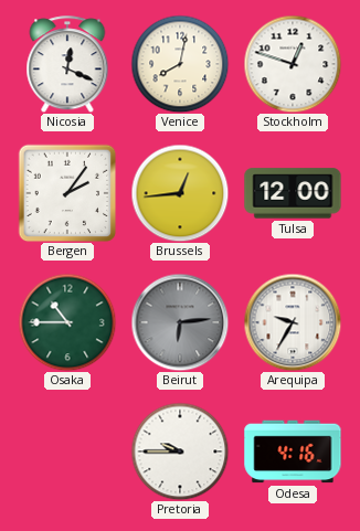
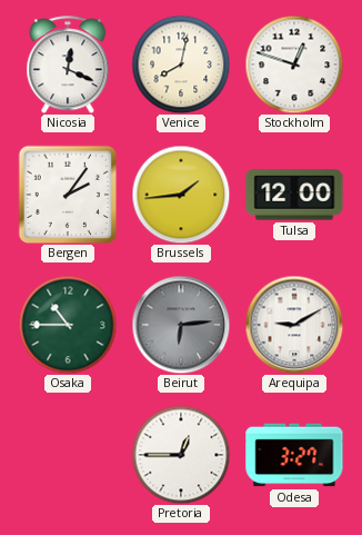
Brussels: 12:44 -> 1:44 (181, 195)
Arequipa: 9:35 -> 9:10 (294, 325)
Pretoria: 9:45 -> 12:45 (181, 455)
Odesa: 4:16 -> 3:27 (294, 455)
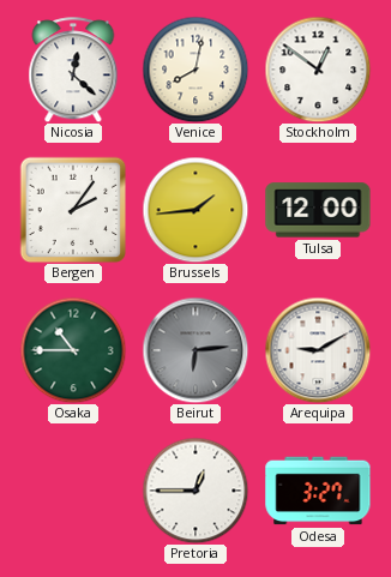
Nicosia: 12:19 -> 12:22 (73, 70)
Stockholm: 12:48 -> 12:51 (318, 70)
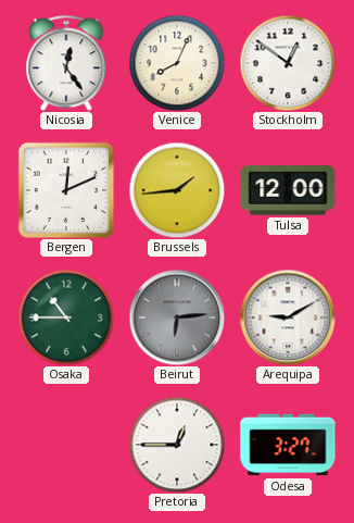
Nicosia: 12:22 -> 12:24 (66, 63)
Venice: 8:02 -> 8:04 (177, 63)
Bergen: 2:06 -> 12:11 (66, 190)
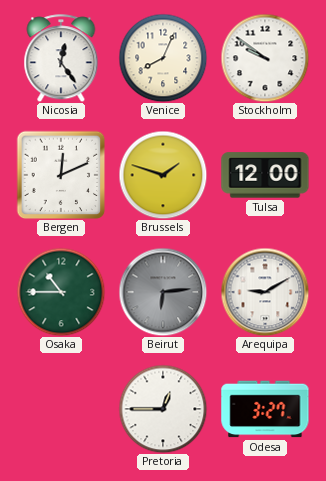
Stockholm: 12:51 -> 9:51 (265, 58)
Brussels: 1:44 -> 1:48 (163, 175)
